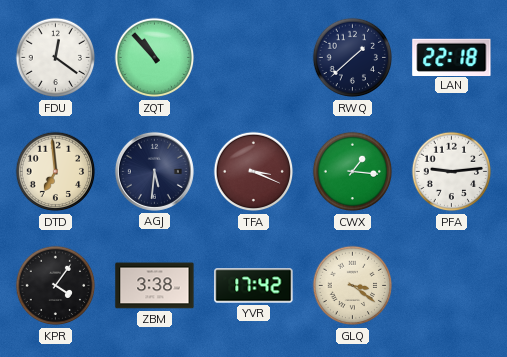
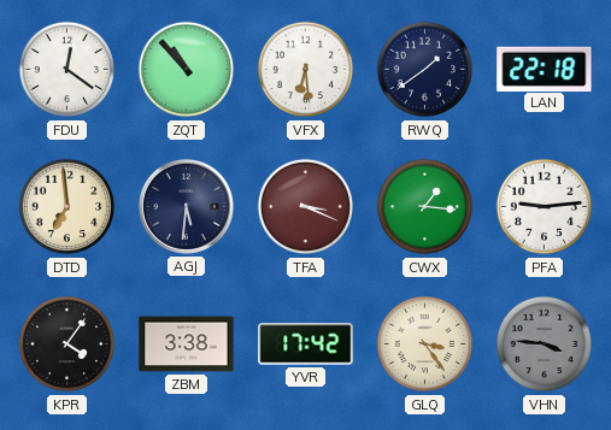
VFX: none -> 6:29 (306, 70)
RWQ: 1:38 -> 1:39 (425, 70)
GLQ: 3:21 -> 3:24 (425, 344)
VHN: none -> 3:46 (545, 344)
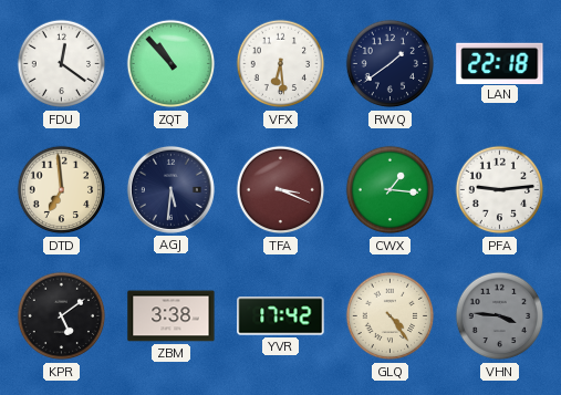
KPR: 4:06 -> 5:09 (62, 316)
GLQ: 3:24 -> 4:24 (391, 316)
